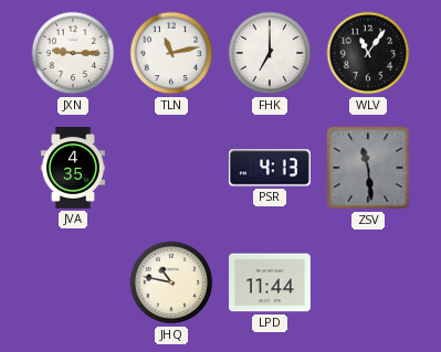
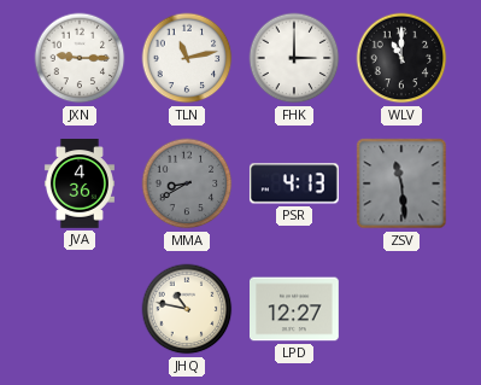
FHK: 7:00 -> 3:00 (294, 58)
WLV: 11:06 -> 11:00 (401, 58)
JVA: 4:35 -> 4:36 (80, 183)
MMA: none -> 8:40 (187, 183)
LPD: 11:44 -> 12:27 (295, 309)
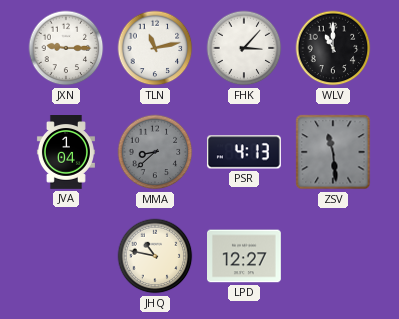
FHK: 3:00 -> 3:07 (244, 48)
JVA: 4:36 -> 1:04 (66, 152)
MMA: 8:40 -> 8:38 (155, 152)
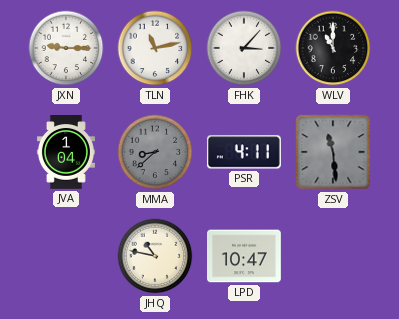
PSR: 4:13 -> 4:11 (244, 152)
LPD: 12:27 -> 10:47 (245, 256)
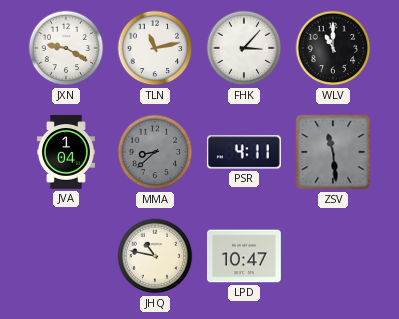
JXN: 9:15 -> 9:20 (66, 48)
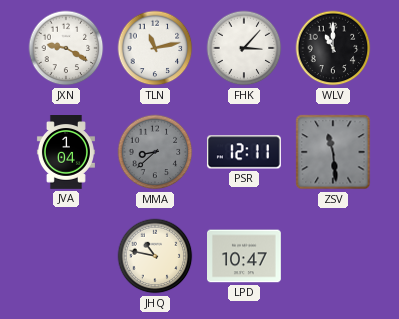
PSR: 4:11 -> 12:11 (244, 152)
